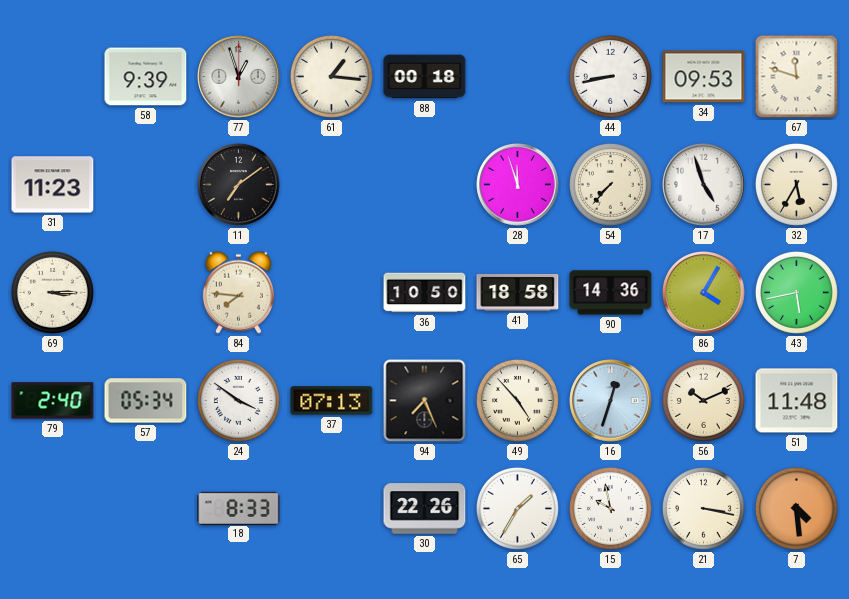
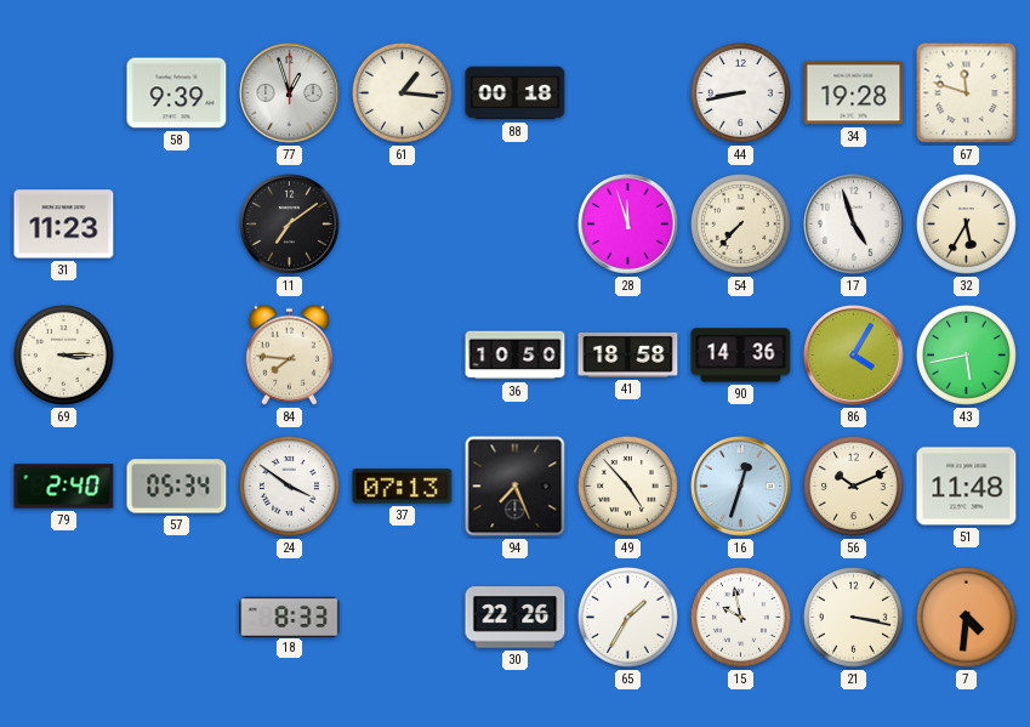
34: 09:53 -> 19:28 (854, 93)
7: 4:29 -> 4:31 (966, 617)
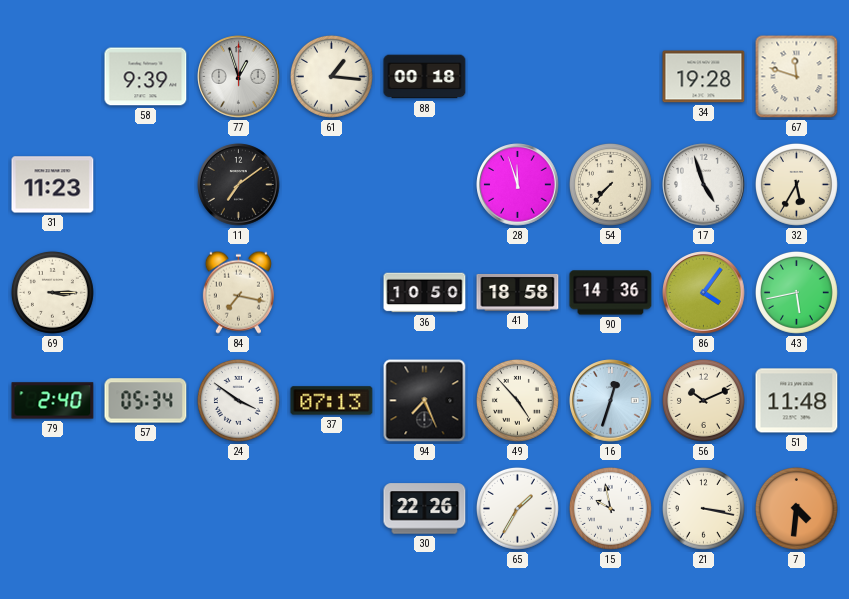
44: 8:43 -> none (740, 92)
84: 7:46 -> 7:17 (238, 292)
86: 4:05 -> 4:06 (704, 293)
18: 8:33 -> none (290, 617)
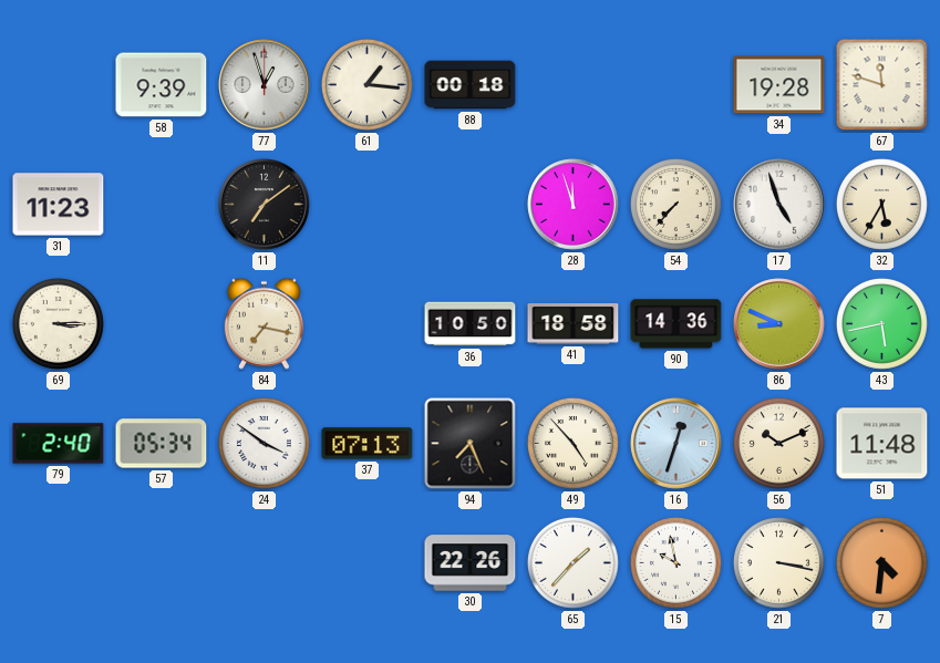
86: 4:06 -> 8:49 (779, 324)
65: 1:35 -> 1:37 (572, 562)
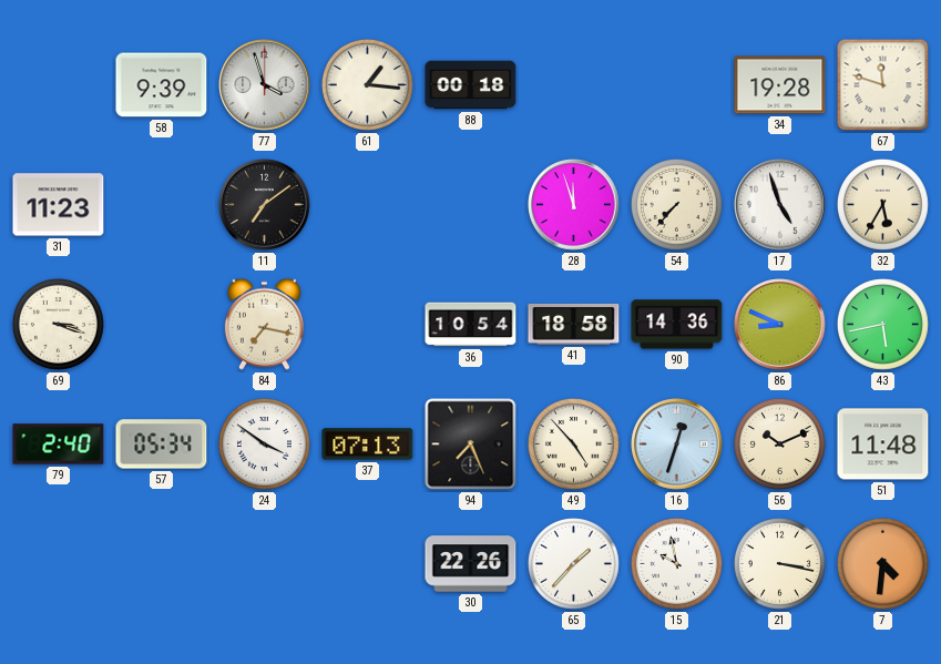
77: 12:57 -> 3:57 (265, 85)
69: 3:15 -> 3:18 (58, 324)
36: 10:50 -> 10:54 (471, 325)
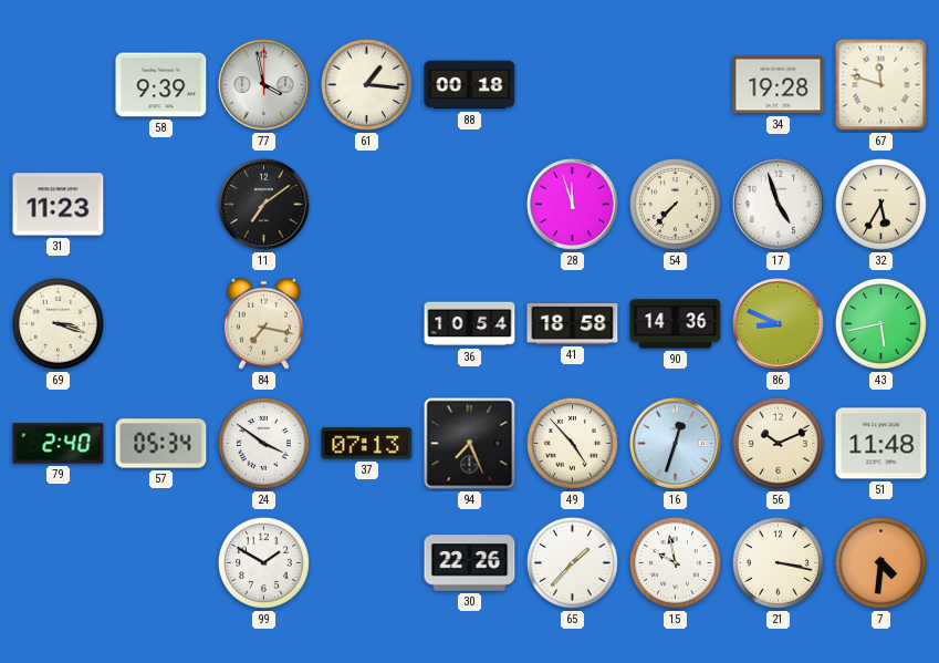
77: 3:57 -> 3:58 (264, 85)
99: none -> 1:50 (263, 562)
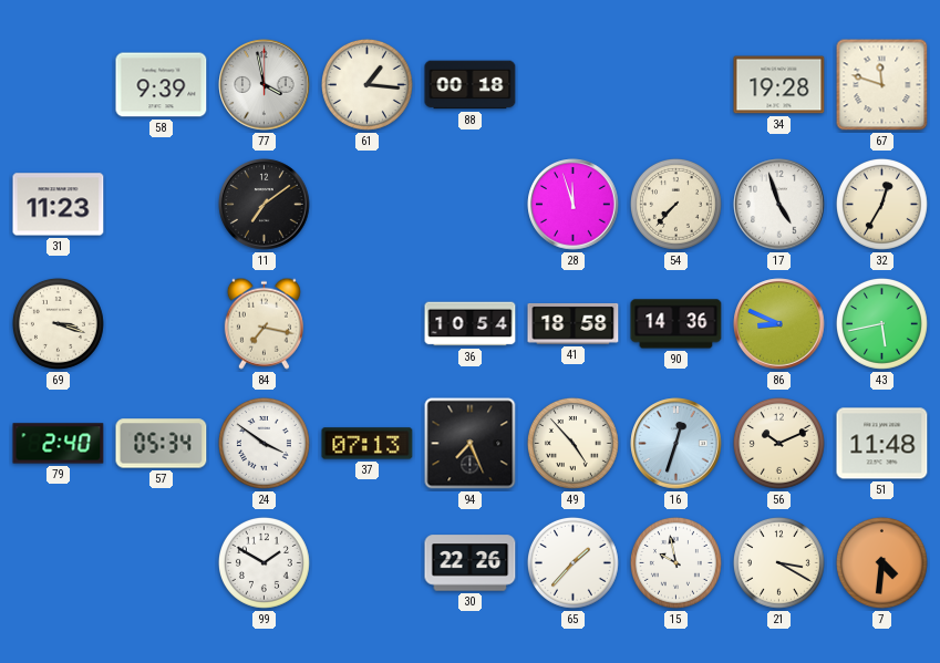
32: 5:35 -> 12:35 (881, 204)
21: 3:17 -> 3:20 (778, 562)
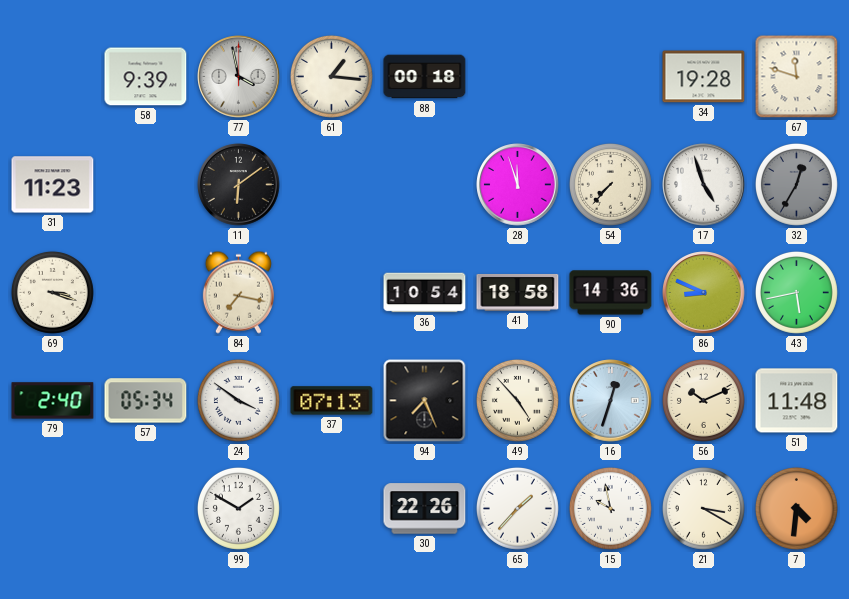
11: 7:09 -> 6:09 (239, 185)
32 dial: cream -> grey (796, 184)
